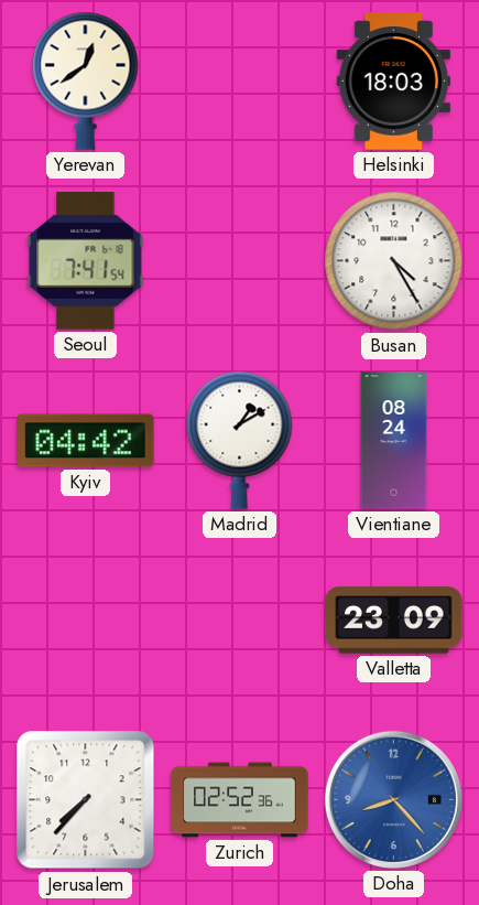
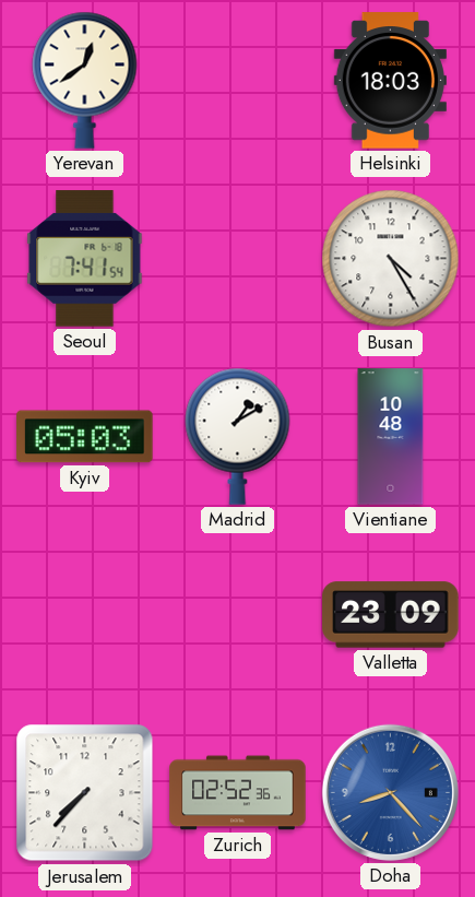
Kyiv: 04:42 -> 05:03 (85, 437)
Vientiane: 08:24 -> 10:48 (391, 437)
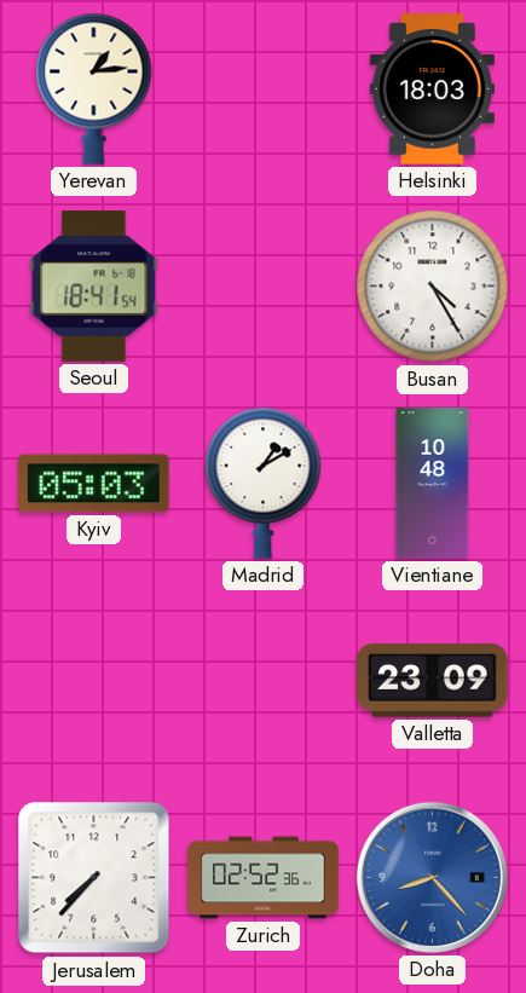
Yerevan: 12:39 -> 1:14 (94, 88)
Seoul: 7:41 -> 18:41 (94, 287)
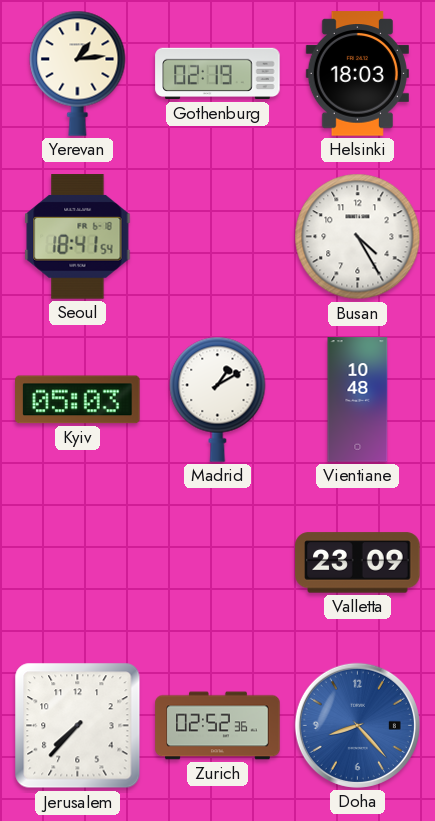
Gothenburg: none -> 02:19 (218, 74)
